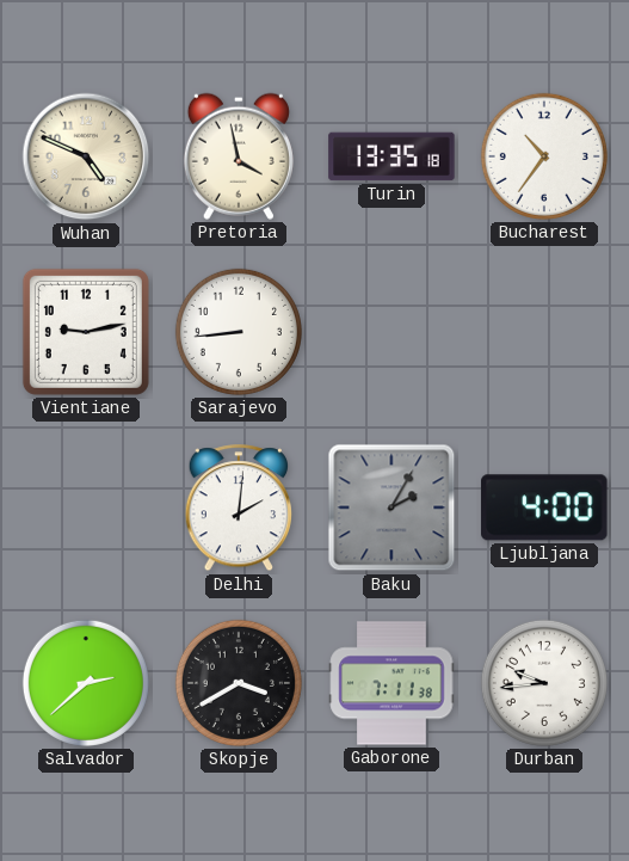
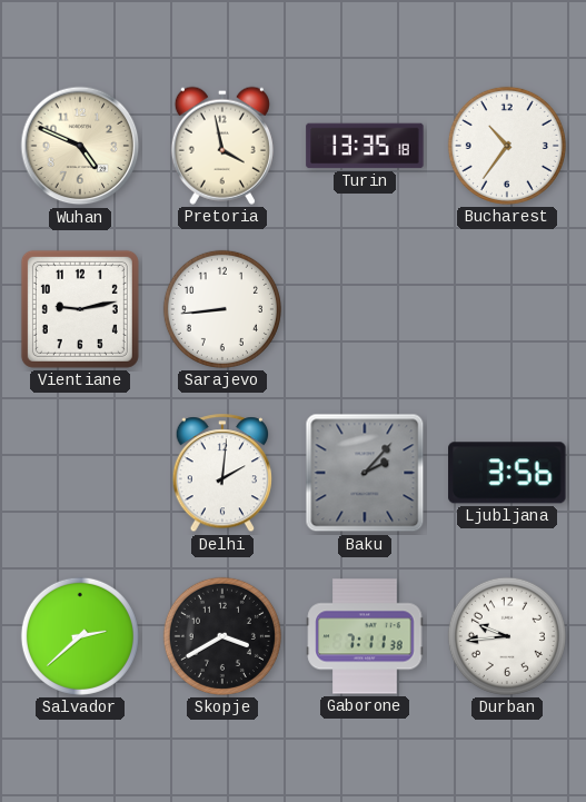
Baku: 2:05 -> 2:07 (365, 473)
Ljubljana: 4:00 -> 3:56 (507, 473)
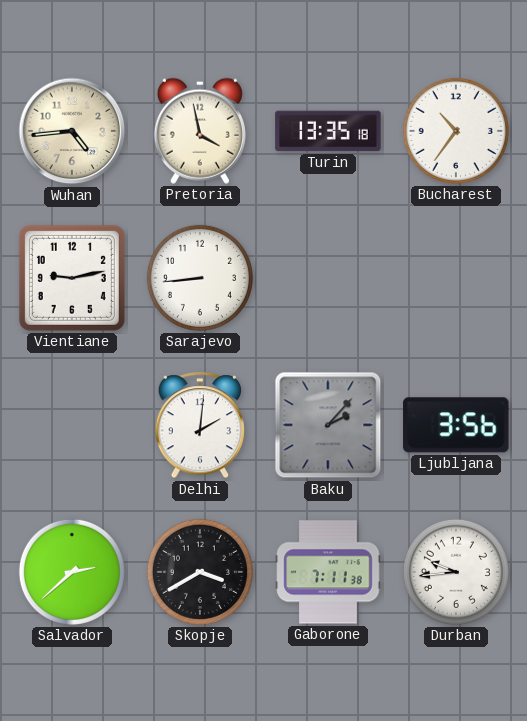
Wuhan: 4:49 -> 4:44 (72, 131)
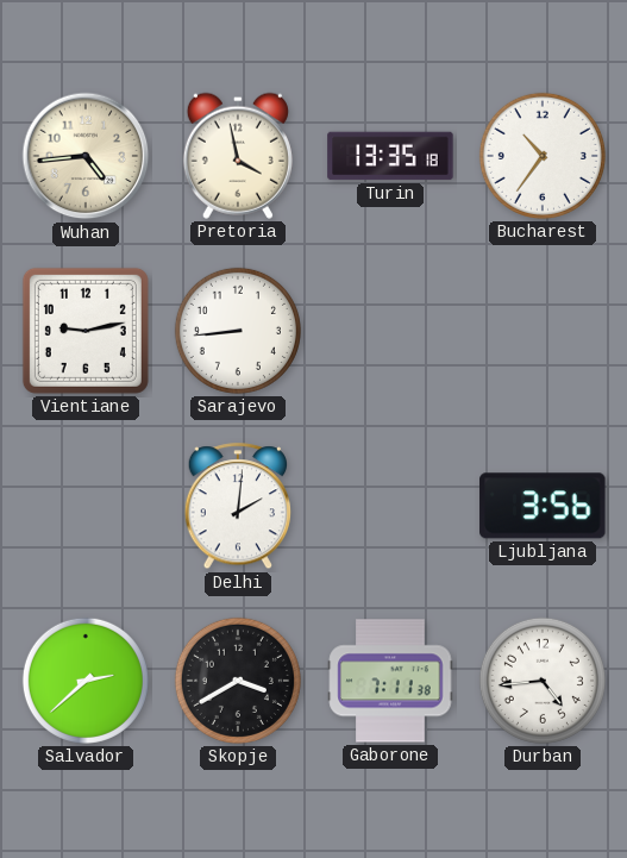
Baku: 2:07 -> none (328, 425)
Durban: 9:44 -> 4:44 (543, 681)
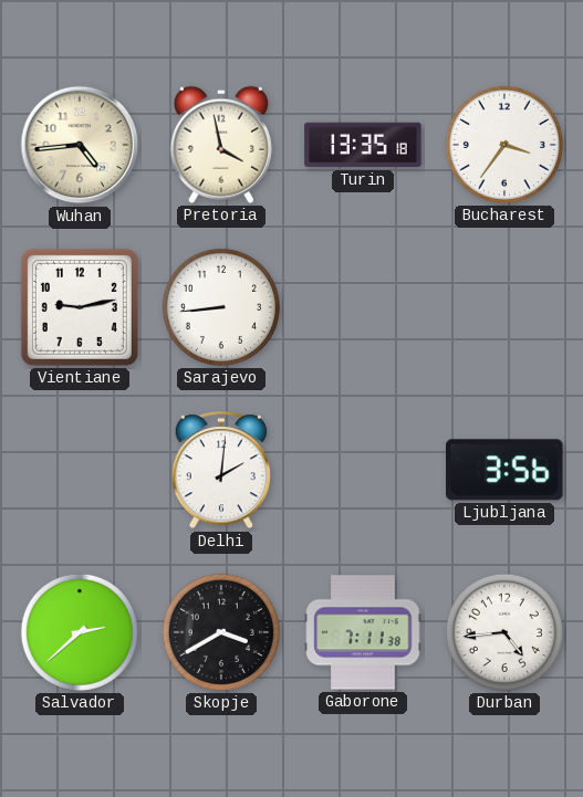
Bucharest: 10:36 -> 3:36 (504, 145)
